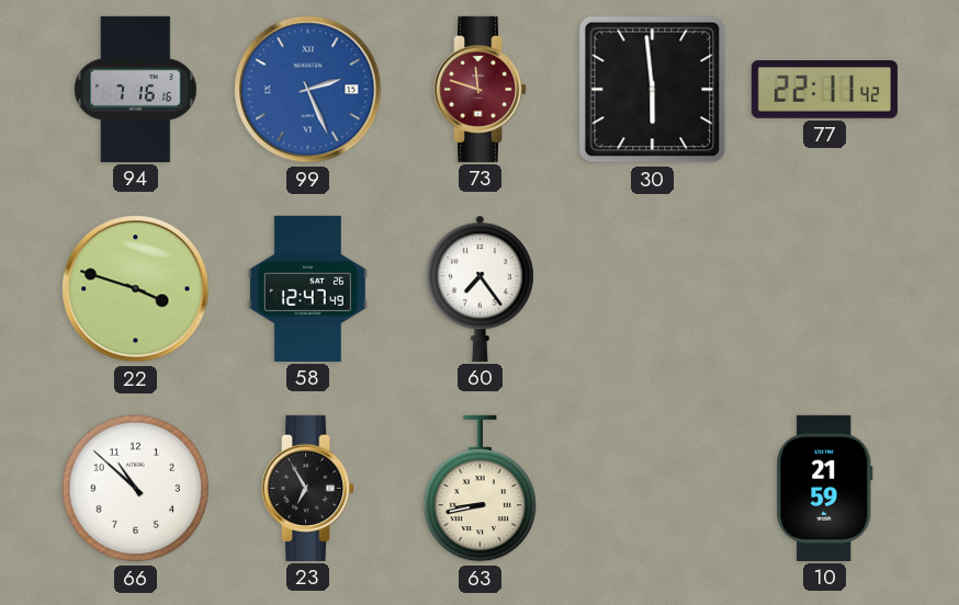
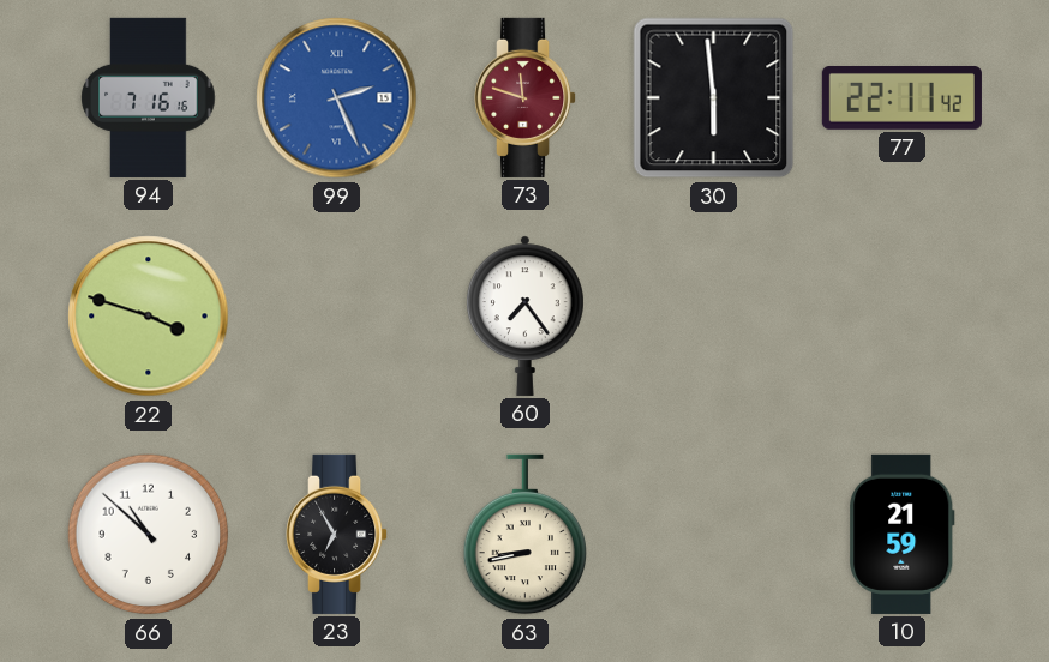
58: 12:47 -> none (307, 288)
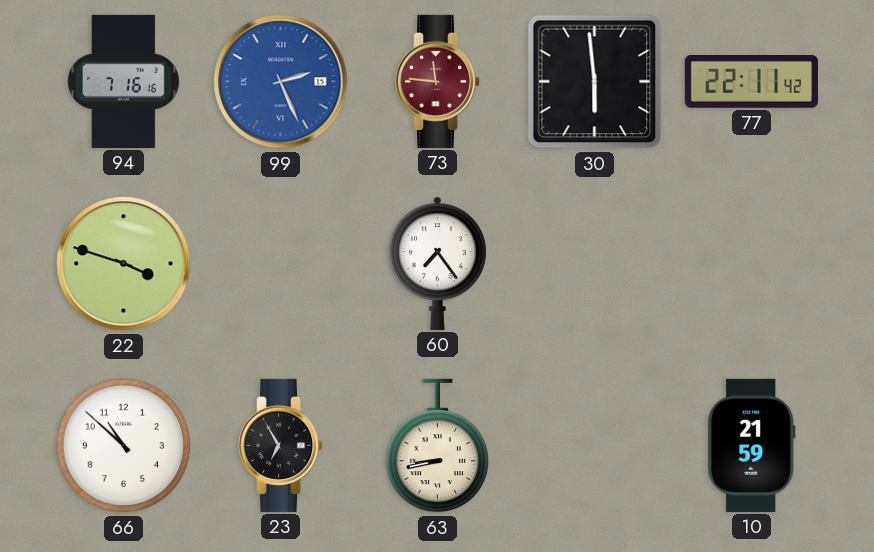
73: 11:48 -> 11:46 (439, 81)
